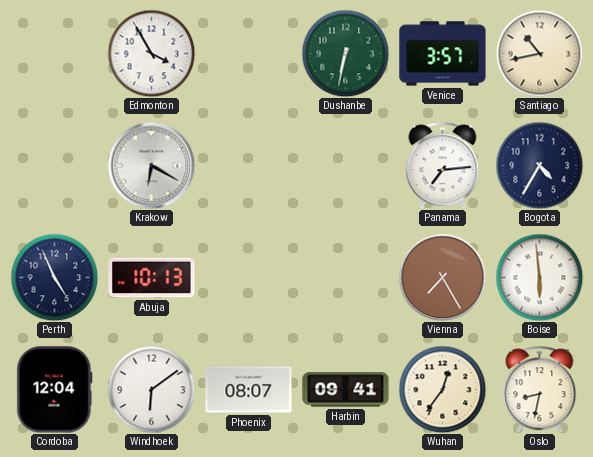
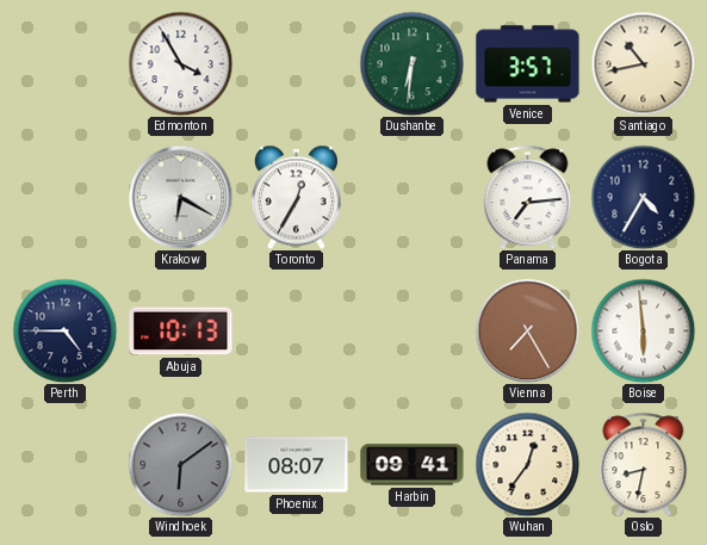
Dushanbe: 6:32 -> 6:31 (411, 63)
Toronto: none -> 12:35 (296, 197)
Perth: 4:56 -> 4:45 (64, 330)
Cordoba: 12:04 -> none (55, 390)
Windhoek dial: white -> grey (180, 464)
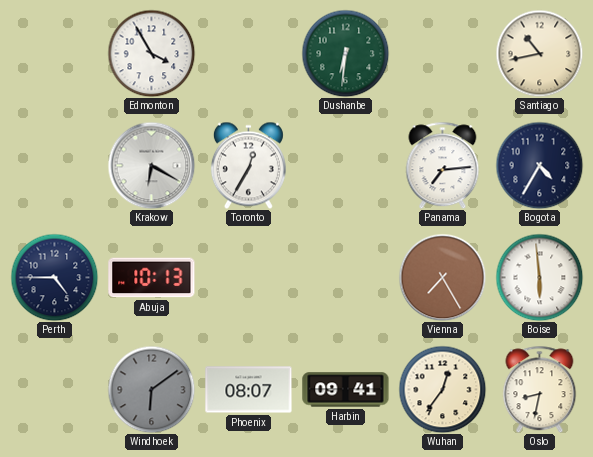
Venice: 3:57 -> none (528, 64)
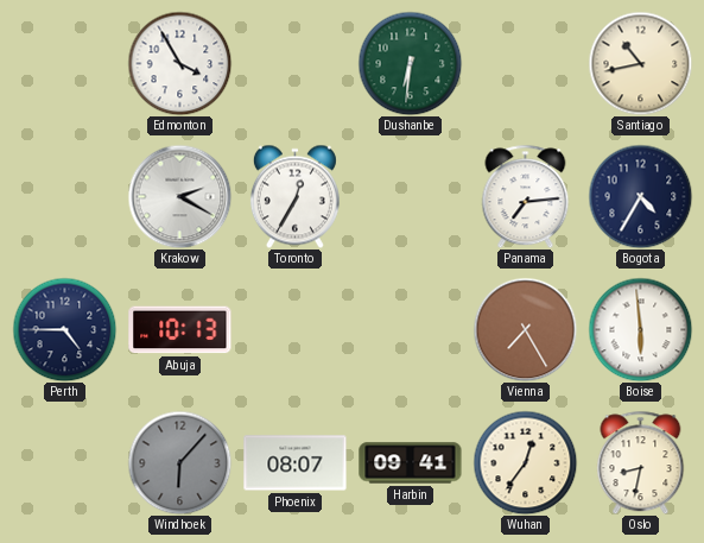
Krakow: 6:20 -> 2:20 (179, 196)
Windhoek: 6:09 -> 6:07 (179, 462)
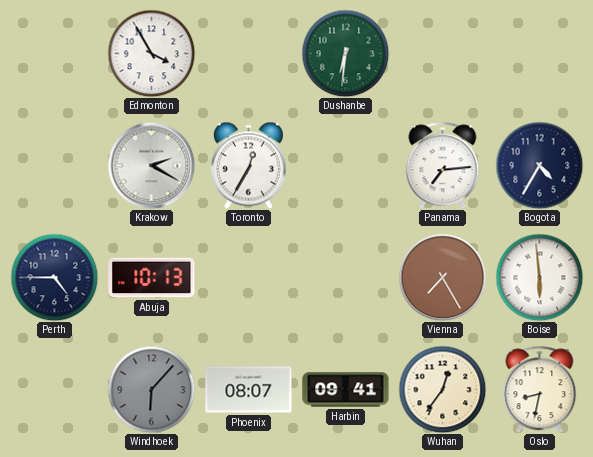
Santiago: 10:43 -> none (640, 63)
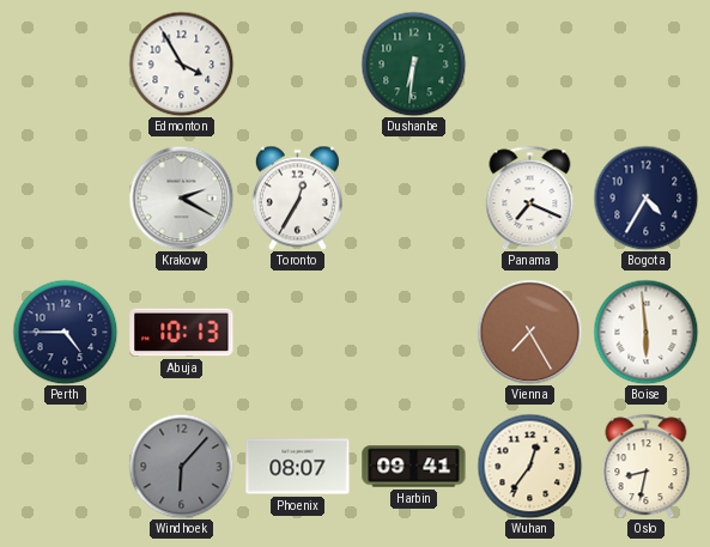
Panama: 7:14 -> 7:19 (530, 197)
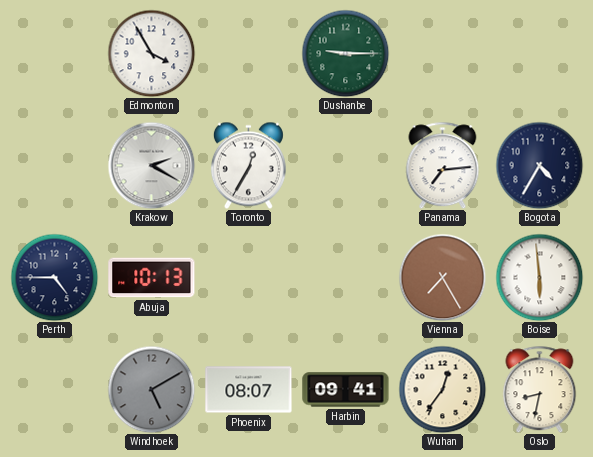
Dushanbe: 6:31 -> 9:15 (345, 53)
Panama: 7:19 -> 7:14 (443, 165)
Windhoek: 6:07 -> 5:10 (151, 389)
